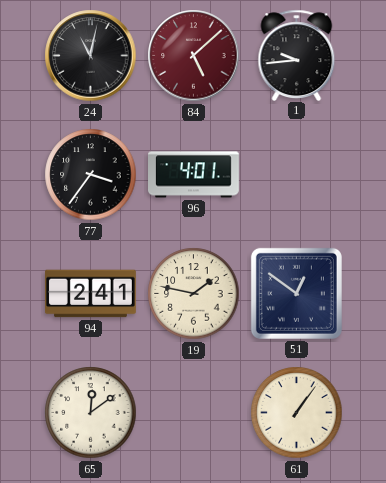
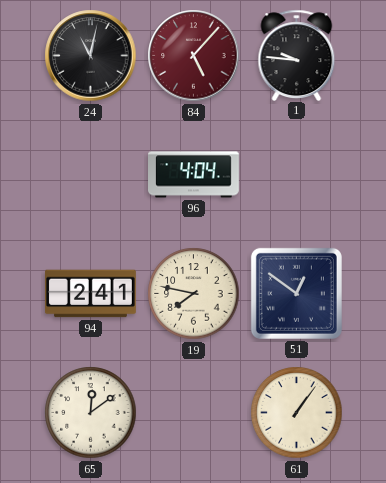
84: 5:08 -> 5:07 (194, 56)
1: 9:44 -> 9:46 (297, 55)
77: 3:36 -> none (91, 175)
96: 4:01 -> 4:04 (194, 175)
19: 1:47 -> 7:47 (194, 294)
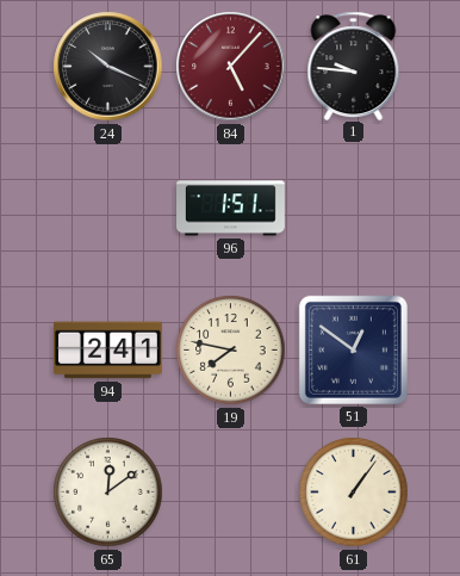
24: 11:02 -> 10:19 (108, 67)
96: 4:04 -> 1:51 (231, 209)
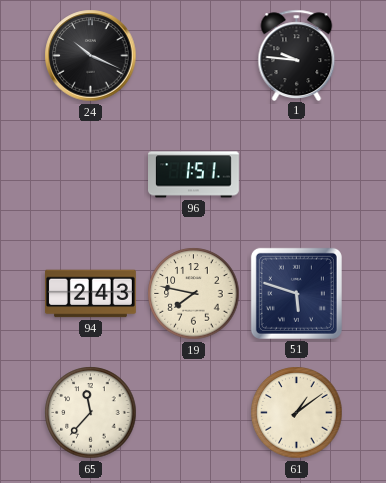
84: 5:07 -> none (231, 67)
94: 2:41 -> 2:43 (91, 294)
51: 12:51 -> 5:48 (296, 293)
65: 12:09 -> 11:37 (91, 413)
61: 1:06 -> 1:09 (297, 413)
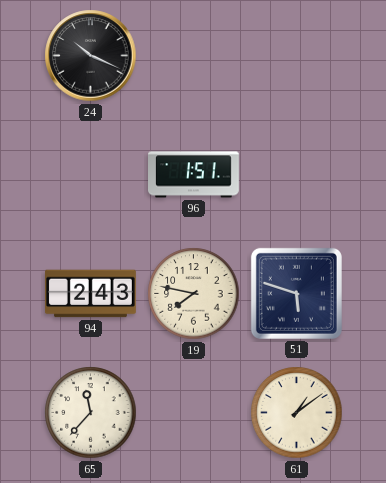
1: 9:46 -> none (297, 55)
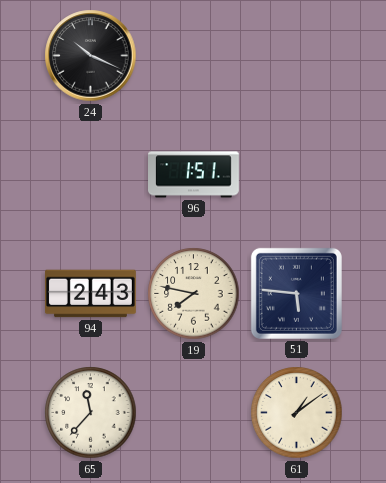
51: 5:48 -> 5:46 (296, 293)
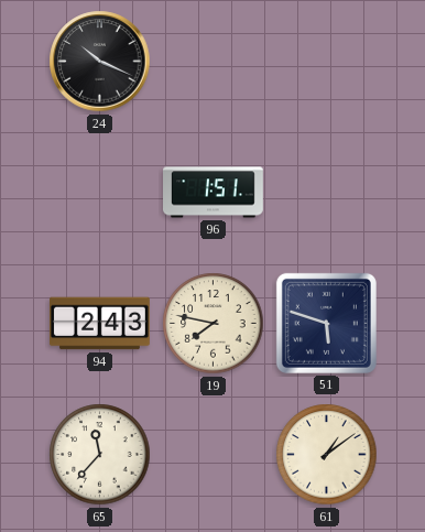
51: 5:46 -> 5:48 (326, 323)
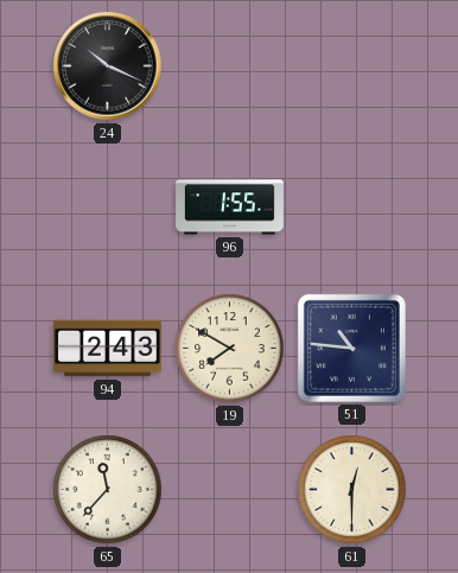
96: 1:51 -> 1:55 (230, 208)
19: 7:47 -> 7:50 (230, 349)
51: 5:48 -> 10:46 (351, 348)
61: 1:09 -> 12:30 (352, 490)
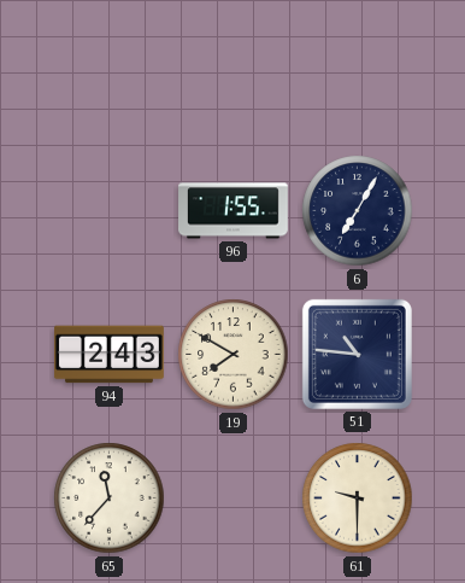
24: 10:19 -> none (108, 66)
6: none -> 7:05 (358, 211)
61: 12:30 -> 9:30 (358, 499)
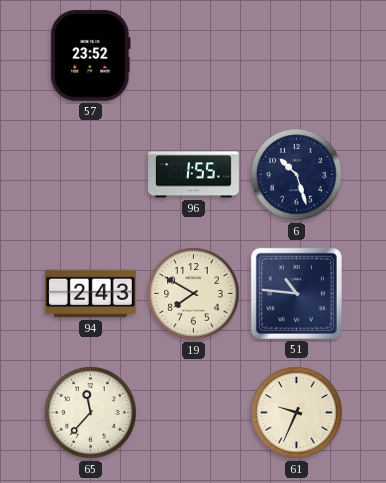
57: none -> 23:52 (91, 55)
6: 7:05 -> 10:27 (297, 175)
61: 9:30 -> 9:34 (297, 413)
